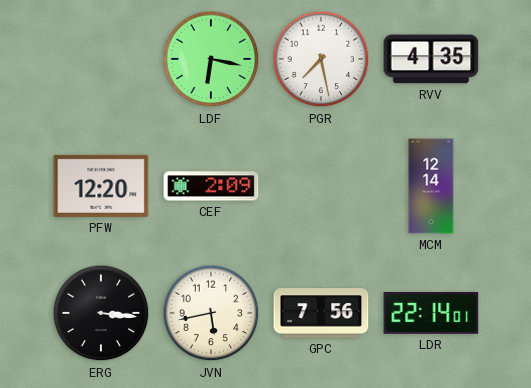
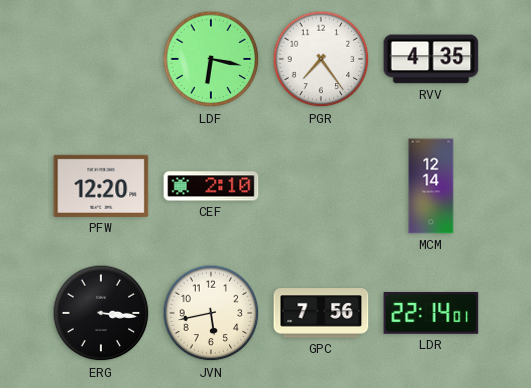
PGR: 7:28 -> 7:24 (321, 59)
CEF: 2:09 -> 2:10 (211, 186)
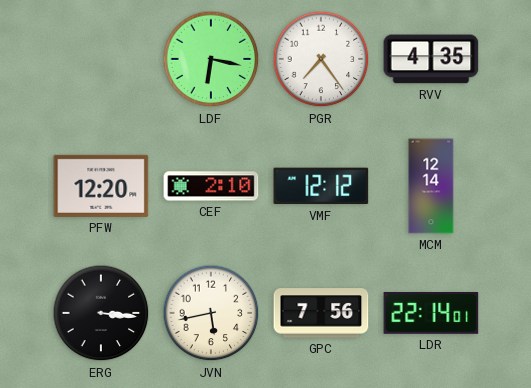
VMF: none -> 12:12 (321, 186)
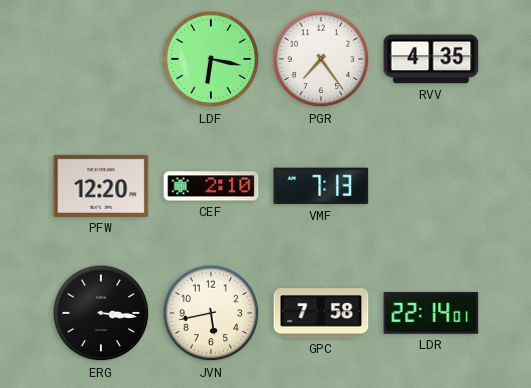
VMF: 12:12 -> 7:13 (321, 186)
MCM: 12:14 -> none (431, 186)
GPC: 7:56 -> 7:58 (321, 313)
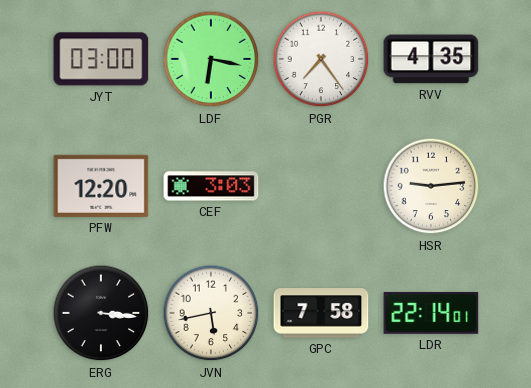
JYT: none -> 03:00 (101, 59)
CEF: 2:10 -> 3:03 (211, 186)
VMF: 7:13 -> none (321, 186)
HSR: none -> 9:14 (431, 186)
